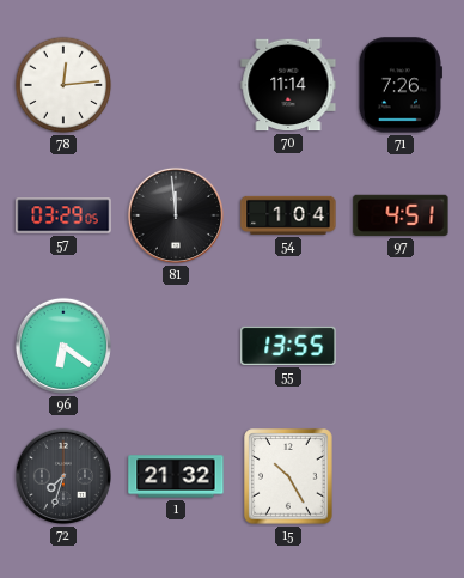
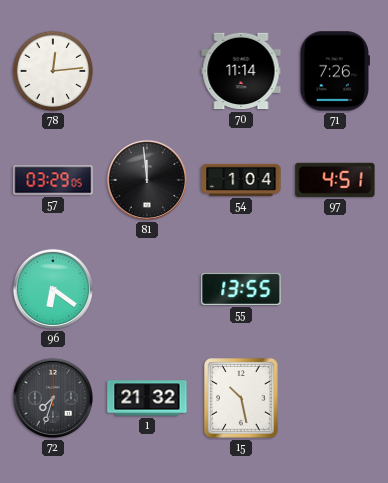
15: 10:25 -> 10:28 (241, 398)
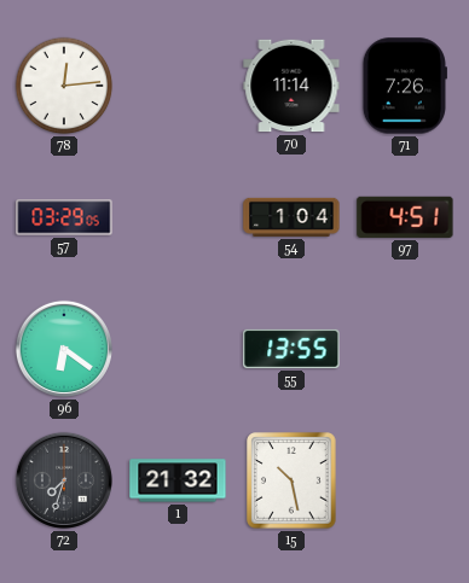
81: 11:59 -> none (147, 180)
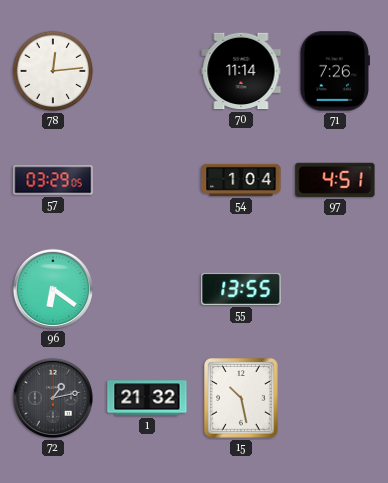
72: 7:33 -> 1:13 (53, 398)
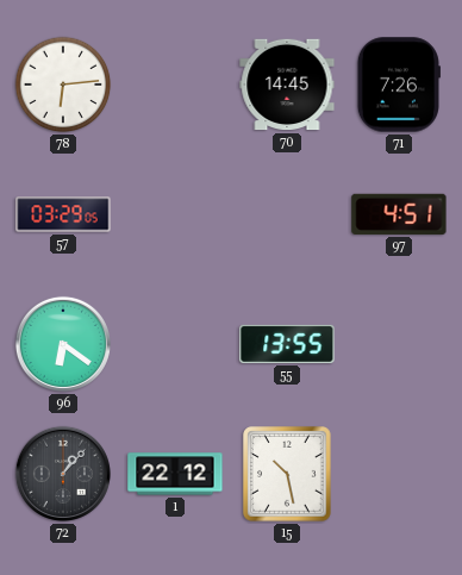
78: 12:14 -> 6:14 (63, 85)
70: 11:14 -> 14:45 (287, 85)
54: 1:04 -> none (241, 180)
72: 1:13 -> 1:07 (63, 474)
1: 21:32 -> 22:12 (175, 474)
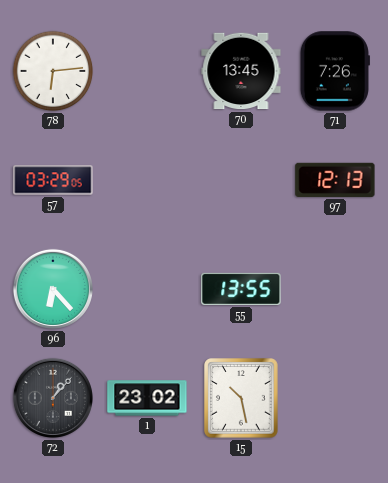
70: 14:45 -> 13:45 (241, 71)
97: 4:51 -> 12:13 (335, 180)
96: 6:21 -> 6:23 (53, 289)
1: 22:12 -> 23:02 (147, 398)
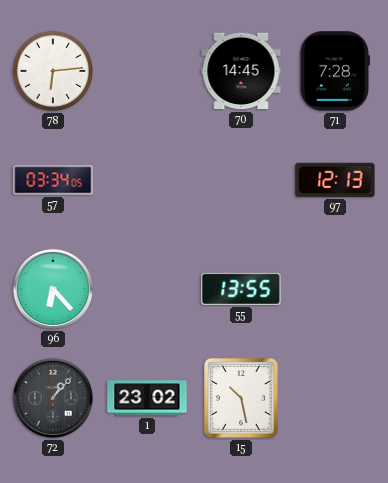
70: 13:45 -> 14:45 (241, 71)
71: 7:26 -> 7:28 (335, 71)
57: 03:29 -> 03:34 (53, 180)
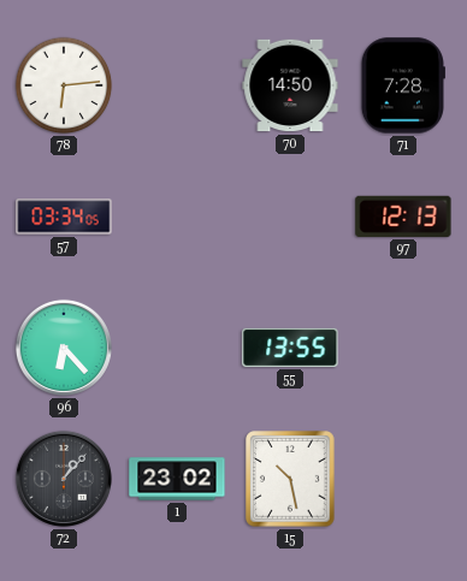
70: 14:45 -> 14:50 (290, 85)
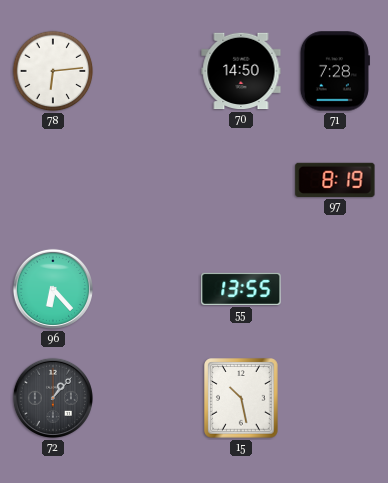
57: 03:34 -> none (64, 217)
97: 12:13 -> 8:19 (335, 180)
1: 23:02 -> none (177, 479)
